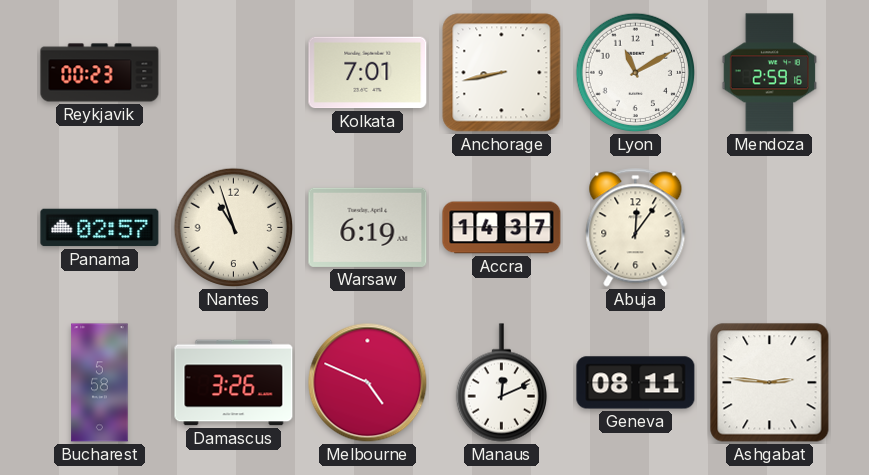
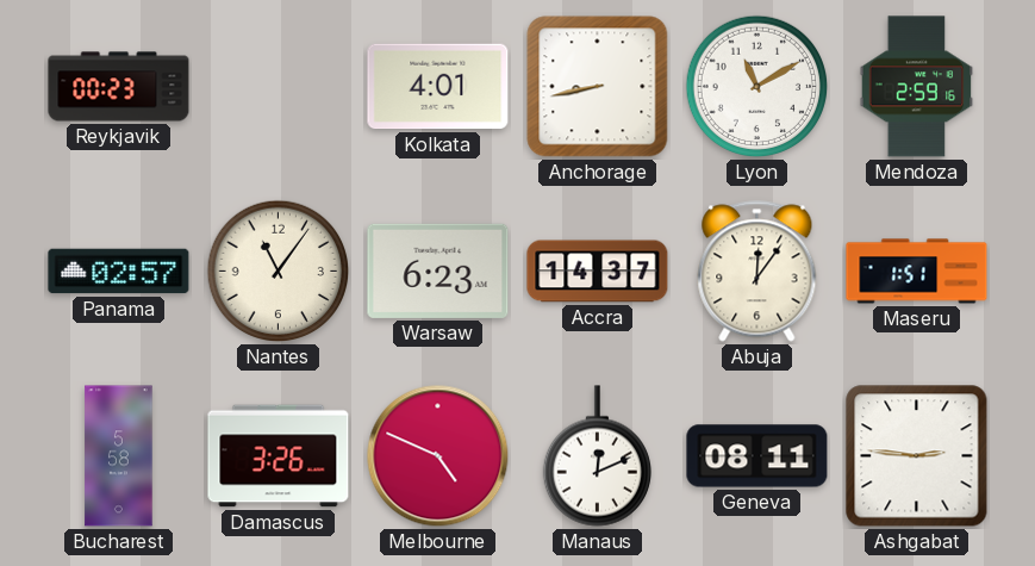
Kolkata: 7:01 -> 4:01 (438, 87)
Nantes: 10:57 -> 11:06 (279, 272)
Warsaw: 6:19 -> 6:23 (438, 270)
Maseru: none -> 1:51 (917, 272)
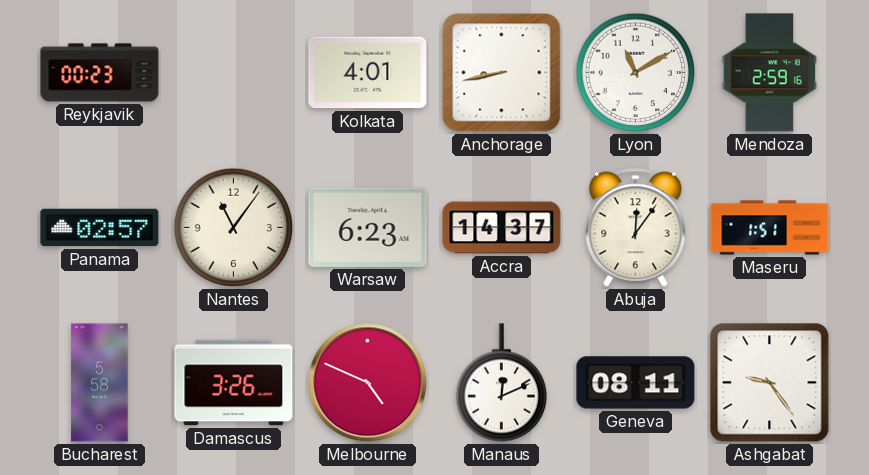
Ashgabat: 2:46 -> 9:24 (770, 383)
